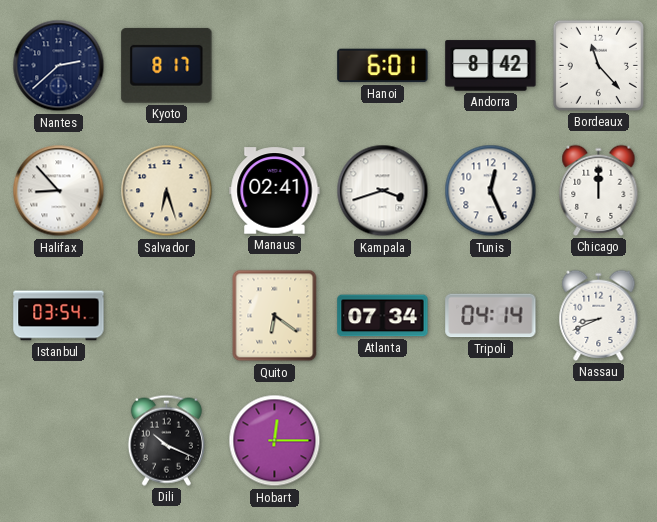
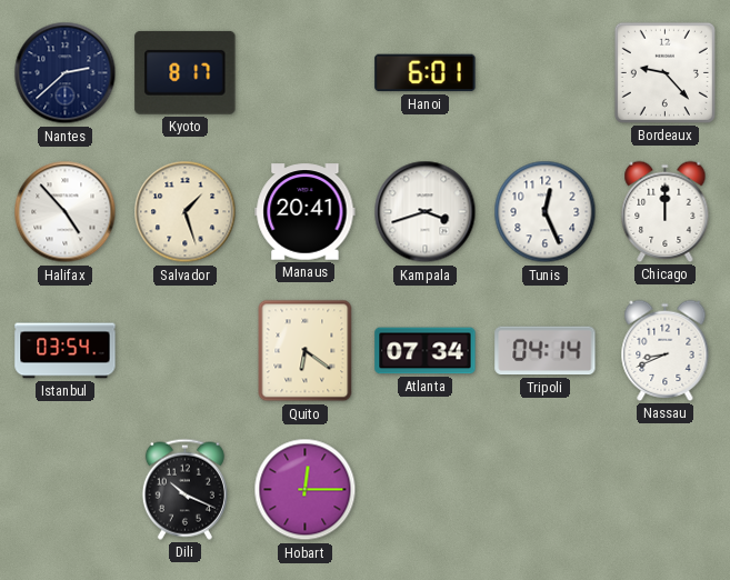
Andorra: 8:42 -> none (491, 66)
Bordeaux: 11:23 -> 9:23 (664, 72)
Halifax: 8:53 -> 4:53 (66, 212)
Salvador: 6:27 -> 1:27 (186, 212)
Manaus: 02:41 -> 20:41 (306, 212)
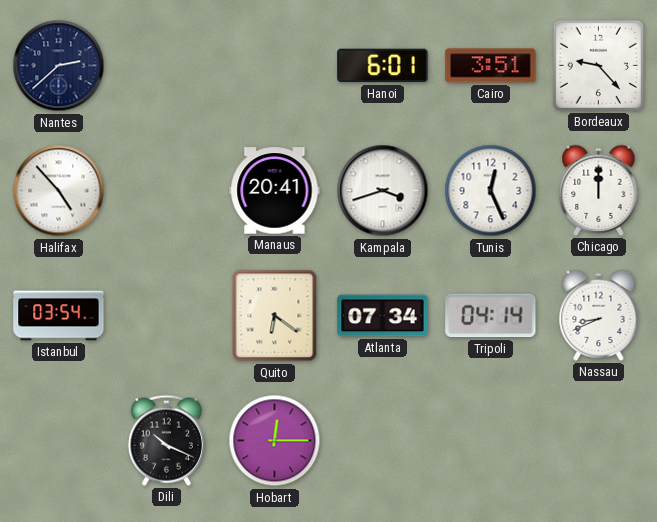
Kyoto: 8:17 -> none (186, 72)
Cairo: none -> 3:51 (491, 66)
Salvador: 1:27 -> none (186, 212)
